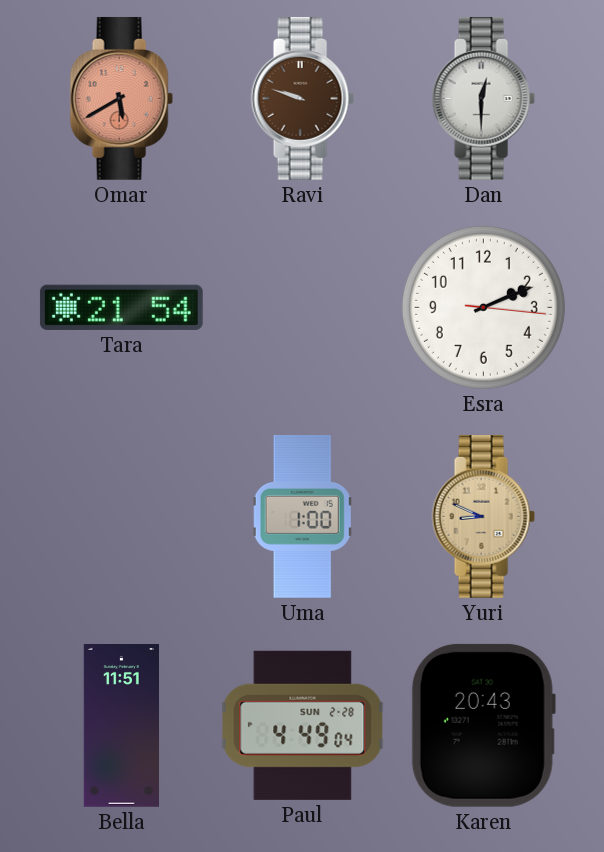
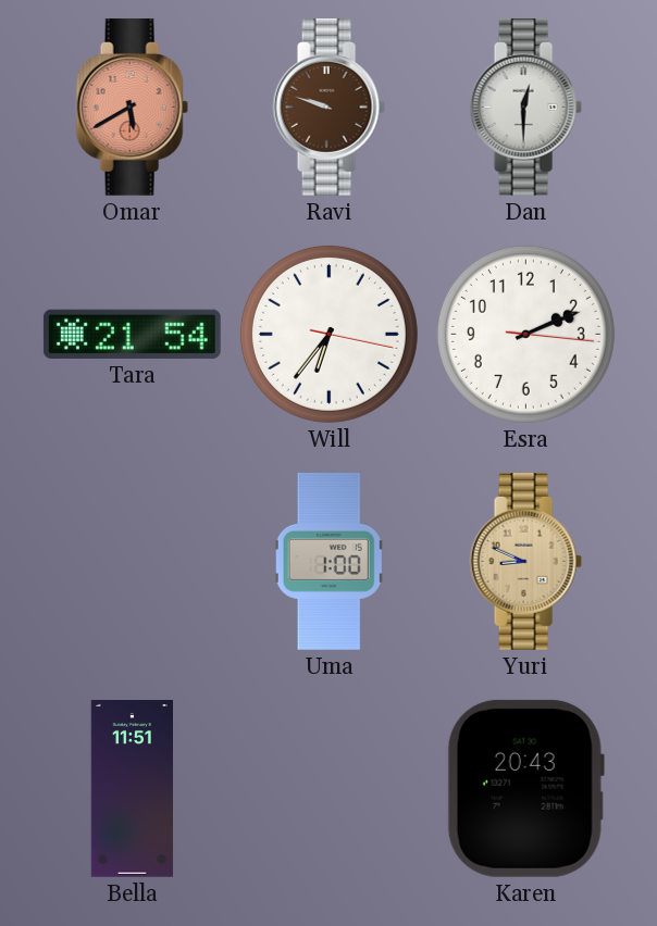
Will: none -> 6:36 (328, 334)
Paul: 4:49 -> none (303, 725)
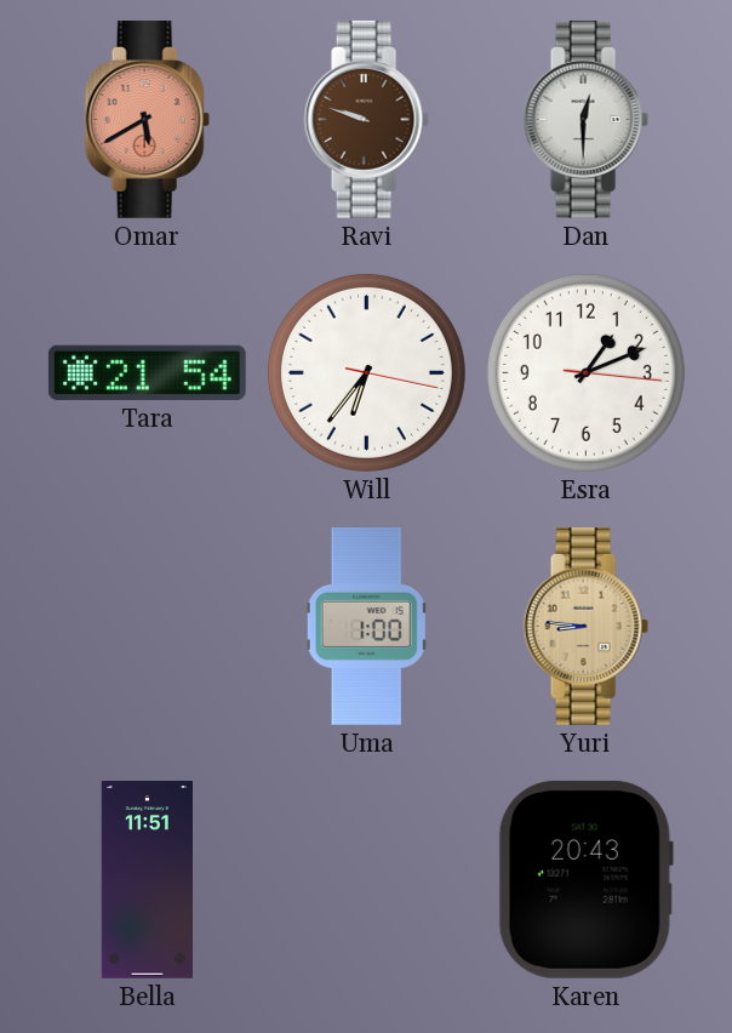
Esra: 2:11 -> 1:11 (585, 372)
Yuri: 8:49 -> 8:46 (585, 626)
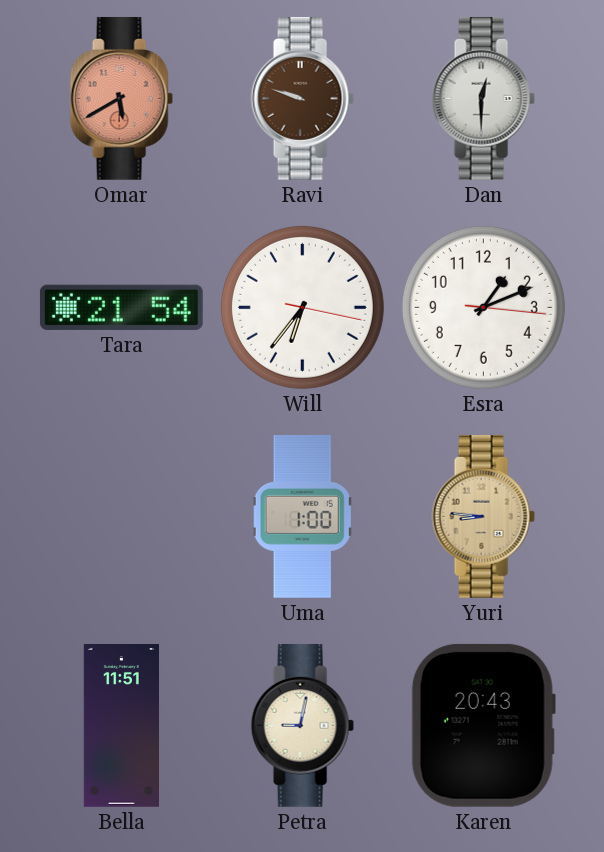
Petra: none -> 9:02 (302, 725)
